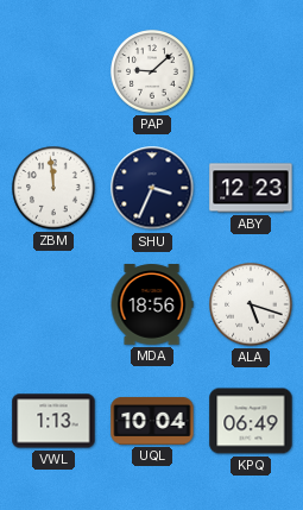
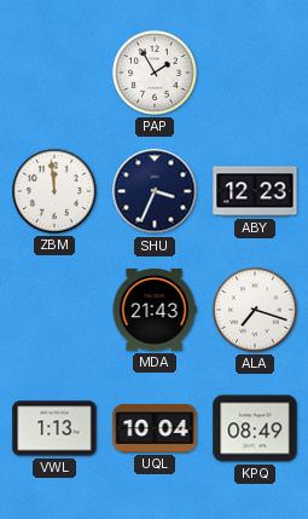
PAP: 9:08 -> 1:55 (155, 73)
MDA: 18:56 -> 21:43 (155, 310)
ALA: 5:18 -> 7:18 (255, 310)
KPQ: 06:49 -> 08:49 (255, 428)
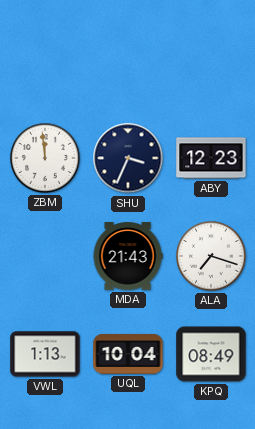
PAP: 1:55 -> none (155, 73)
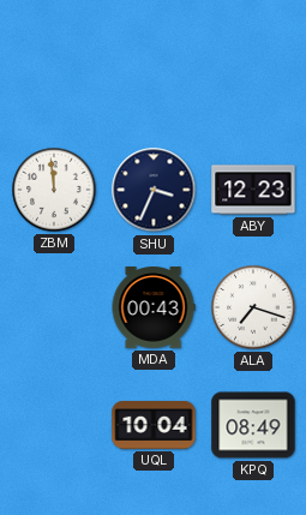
MDA: 21:43 -> 00:43 (154, 307)
VWL: 1:13 -> none (45, 354)
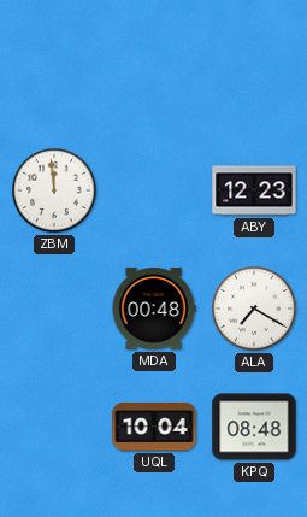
SHU: 3:34 -> none (154, 190)
MDA: 00:43 -> 00:48 (154, 309)
ALA: 7:18 -> 7:20 (254, 309)
KPQ: 08:49 -> 08:48 (254, 427)
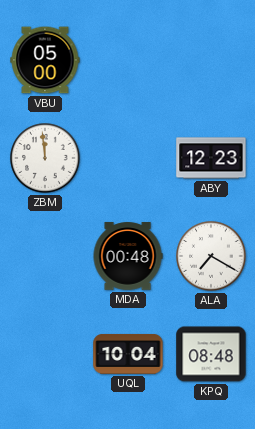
VBU: none -> 05:00 (45, 60)
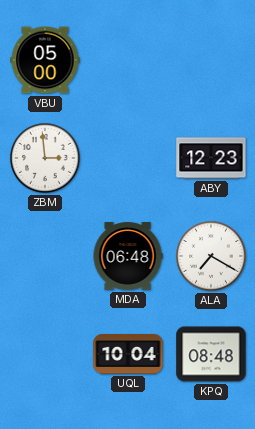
ZBM: 11:59 -> 2:59 (45, 158)
MDA: 00:48 -> 06:48 (128, 256)
